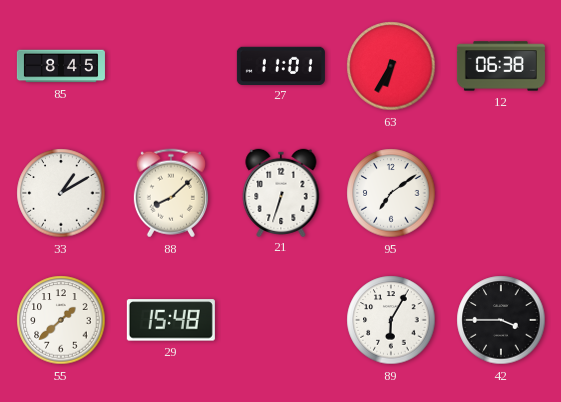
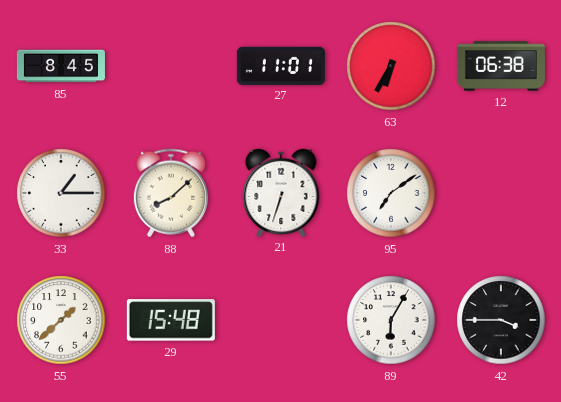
33: 1:10 -> 1:15 (61, 193)
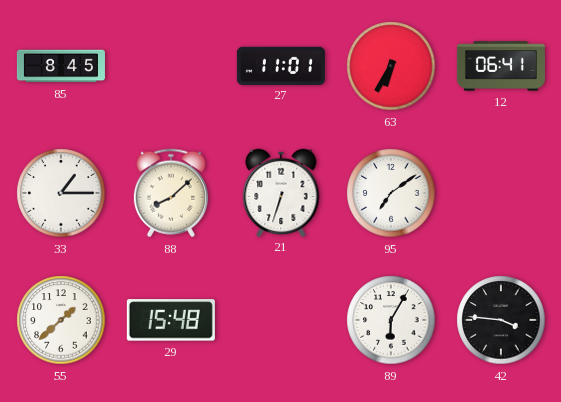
12: 06:38 -> 06:41 (501, 66)
42: 3:45 -> 3:46 (501, 320)
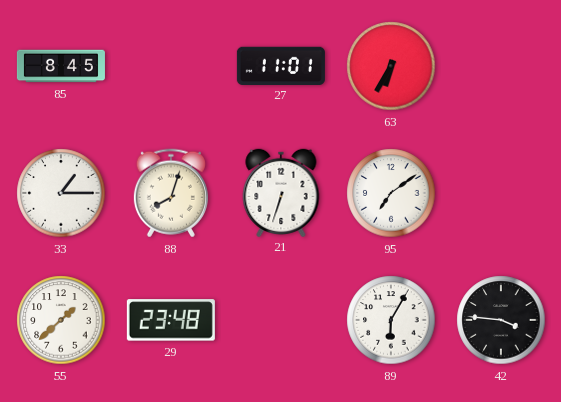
12: 06:41 -> none (501, 66)
88: 8:08 -> 8:03 (171, 193)
29: 15:48 -> 23:48 (171, 320)
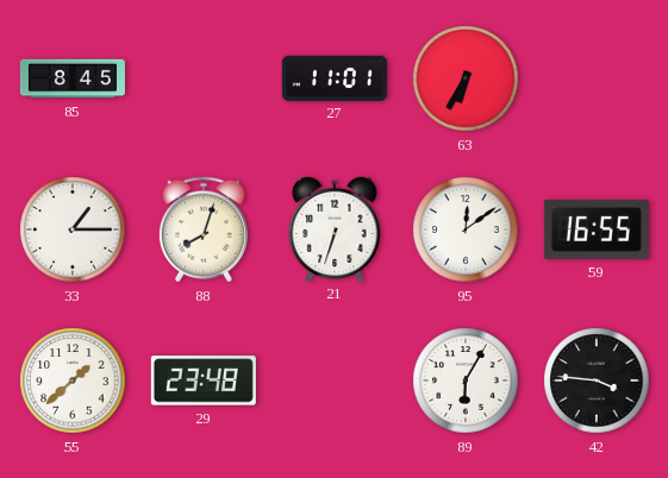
95: 7:09 -> 12:09 (466, 229)
59: none -> 16:55 (597, 229)
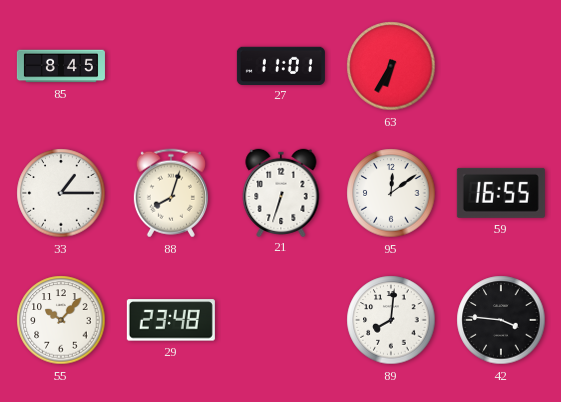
55: 1:38 -> 10:07 (61, 320)
89: 6:05 -> 8:01 (391, 320)
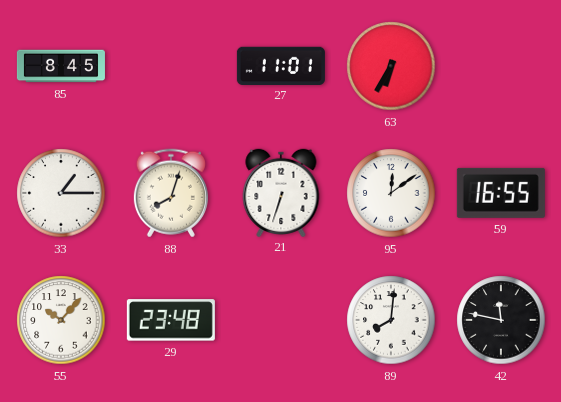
42: 3:46 -> 11:47 (501, 320)
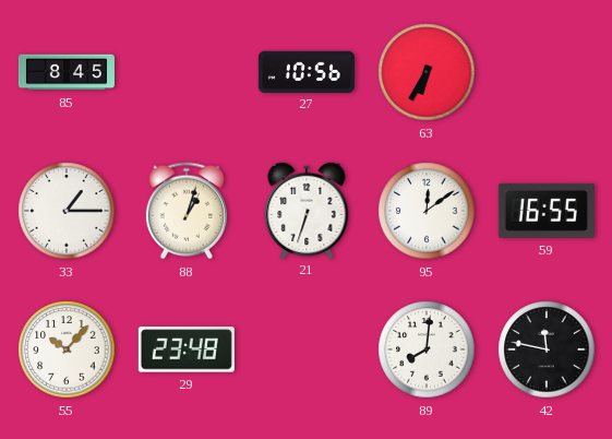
27: 11:01 -> 10:56 (307, 71)
88: 8:03 -> 1:03 (187, 211)
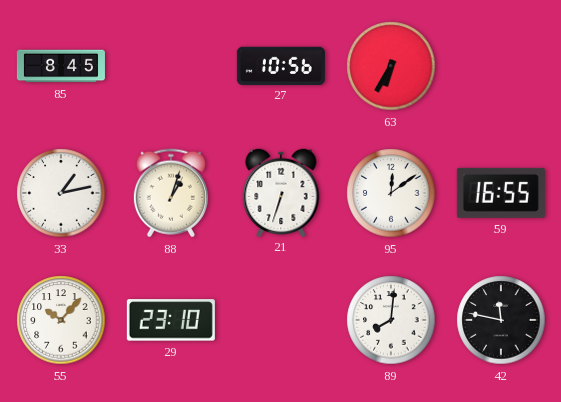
33: 1:15 -> 1:13 (61, 193)
29: 23:48 -> 23:10 (171, 320)
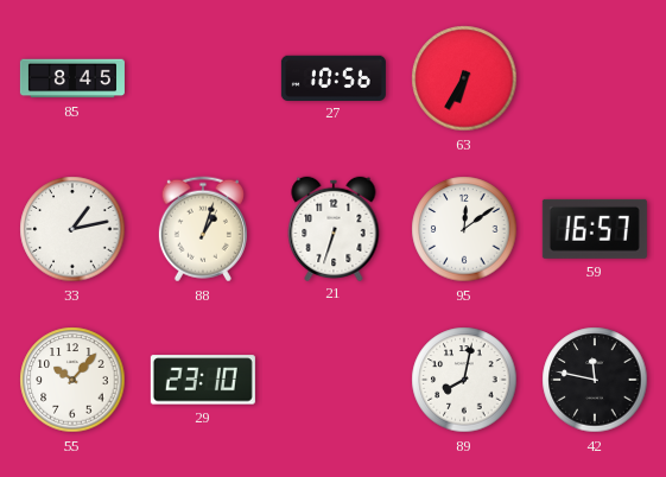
59: 16:55 -> 16:57 (595, 229)
89: 8:01 -> 8:02 (464, 380)
